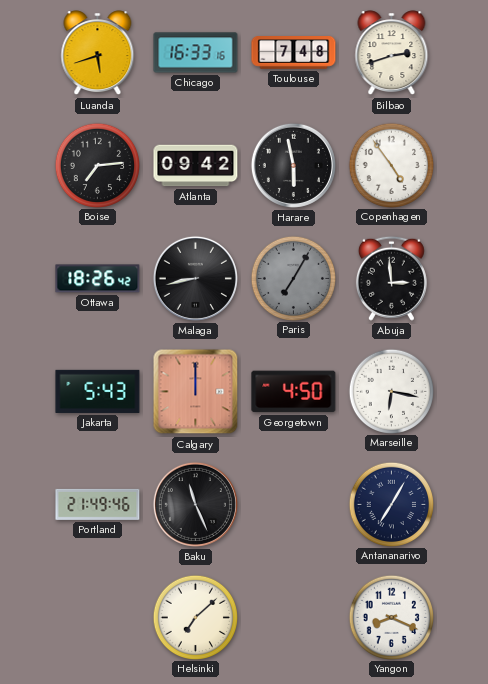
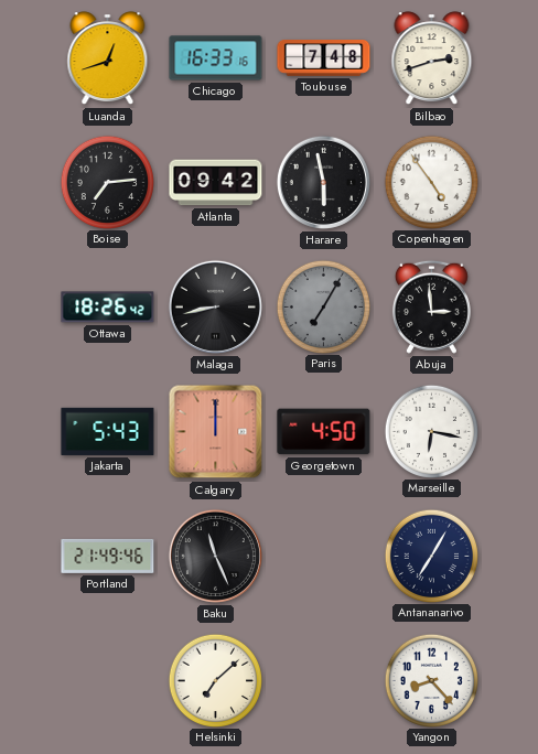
Luanda: 5:42 -> 12:42 (108, 58)
Yangon: 8:19 -> 8:23 (431, 680)
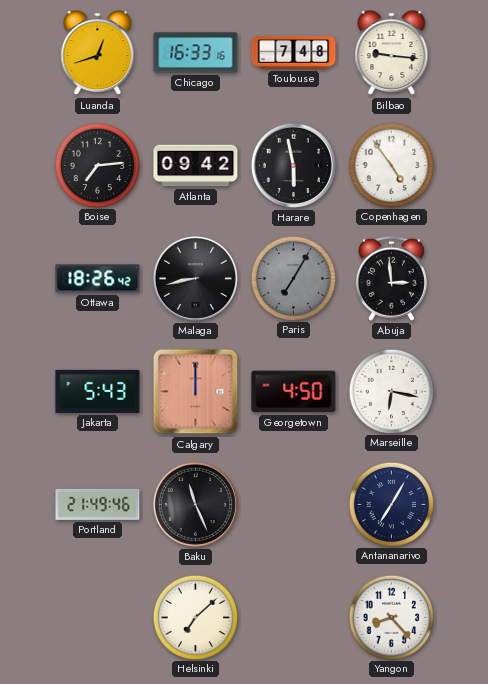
Bilbao: 2:42 -> 9:16 (392, 53)
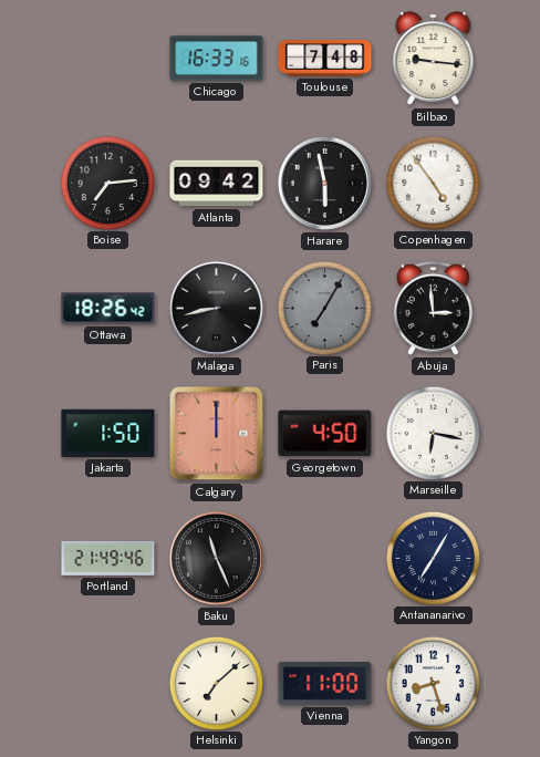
Luanda: 12:42 -> none (98, 53)
Jakarta: 5:43 -> 1:50 (108, 433)
Vienna: none -> 11:00 (325, 684)
Yangon: 8:23 -> 8:27 (433, 683)
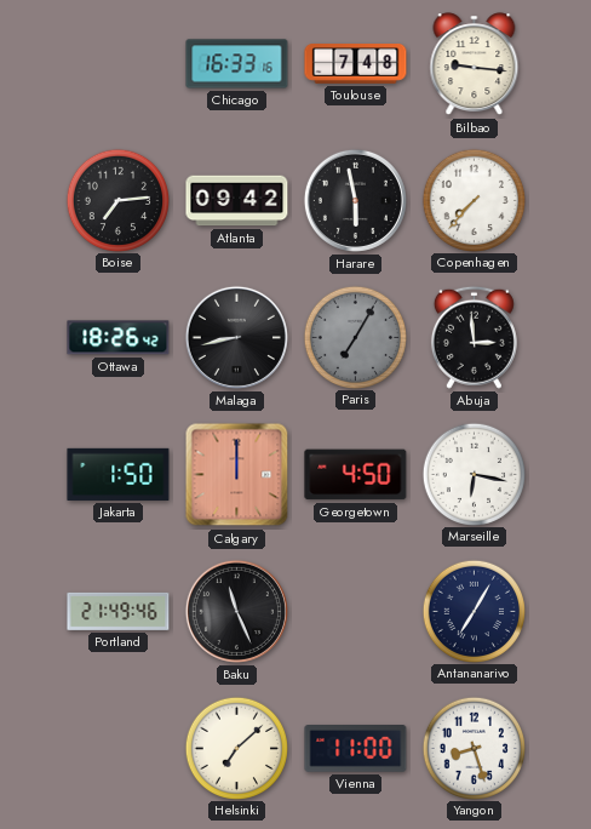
Copenhagen: 4:54 -> 7:37 (474, 200)
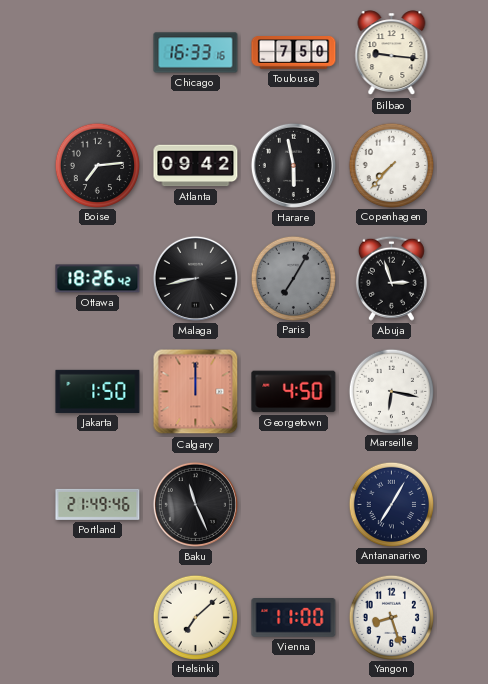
Toulouse: 7:48 -> 7:50 (294, 53)
Abuja: 2:59 -> 2:57 (391, 278)
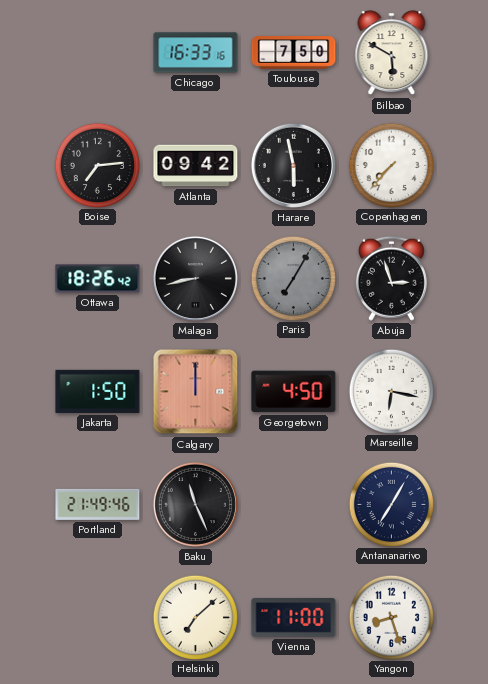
Bilbao: 9:16 -> 5:50 (392, 53)
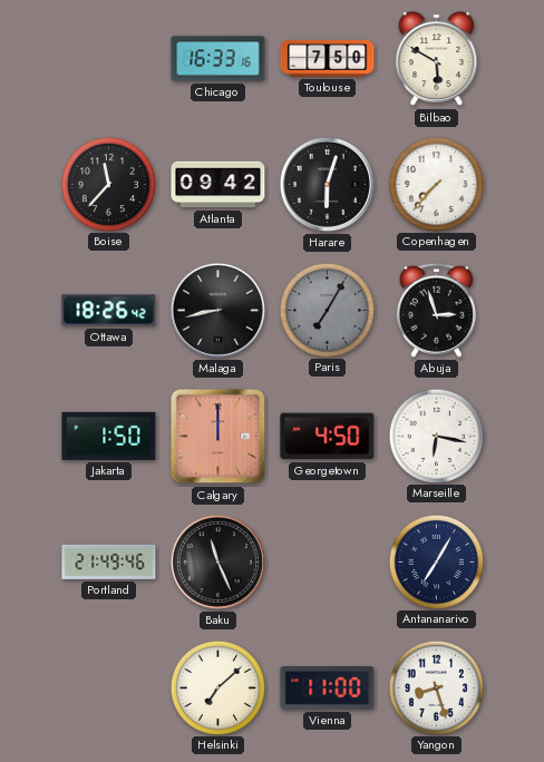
Boise: 7:14 -> 11:37 (108, 184)
Harare: 5:58 -> 6:03 (327, 184)
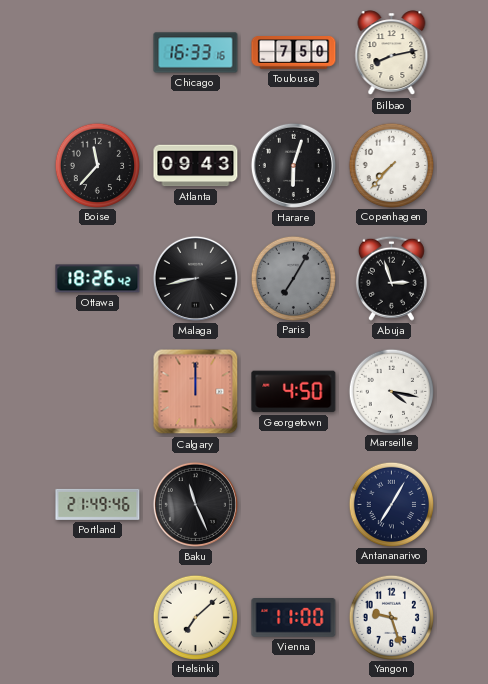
Bilbao: 5:50 -> 8:13 (392, 53)
Atlanta: 09:42 -> 09:43 (196, 166)
Jakarta: 1:50 -> none (109, 436)
Marseille: 6:17 -> 4:17 (391, 391)
Yangon: 8:27 -> 9:27 (391, 617)
